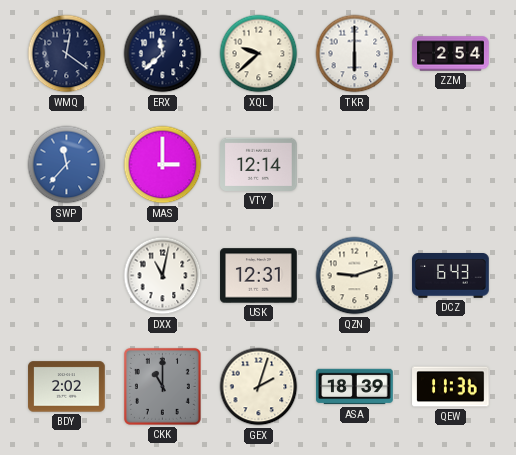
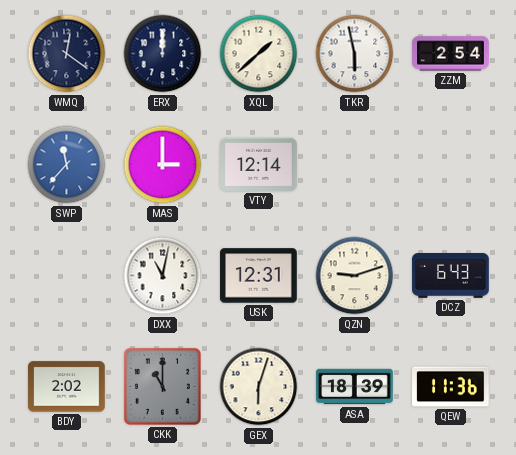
ERX: 11:38 -> 12:00 (163, 54)
XQL: 9:38 -> 1:38 (259, 54)
TKR: 6:00 -> 5:58 (355, 54)
GEX: 2:03 -> 6:03 (259, 387)
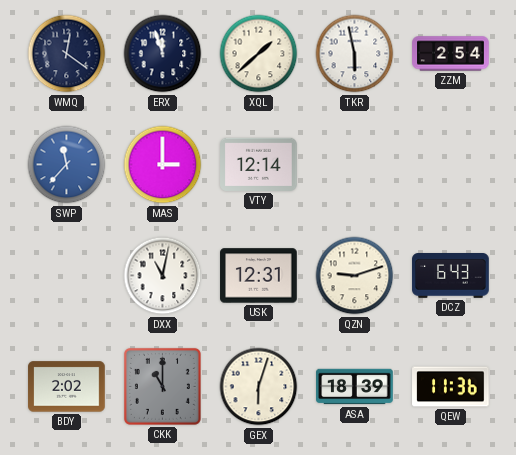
ERX: 12:00 -> 11:57 (163, 54)
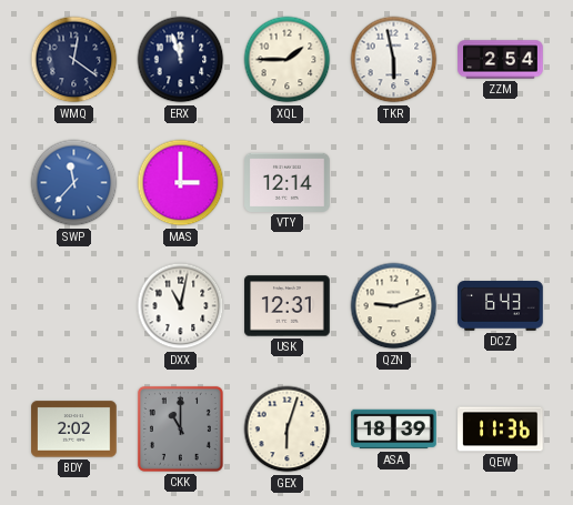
XQL: 1:38 -> 1:45 (288, 60)
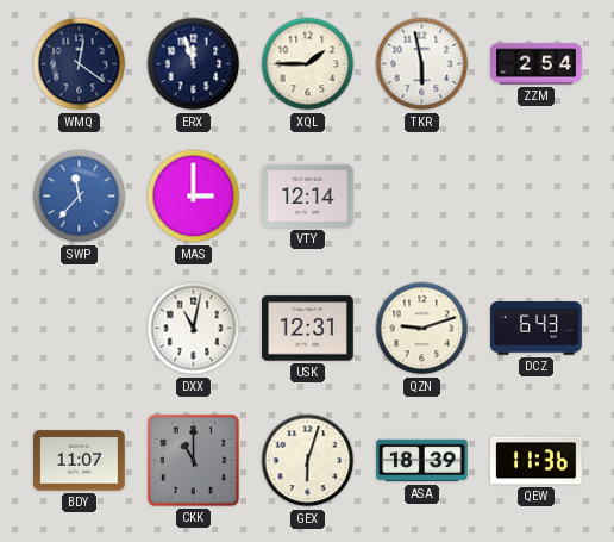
BDY: 2:02 -> 11:07 (80, 461)
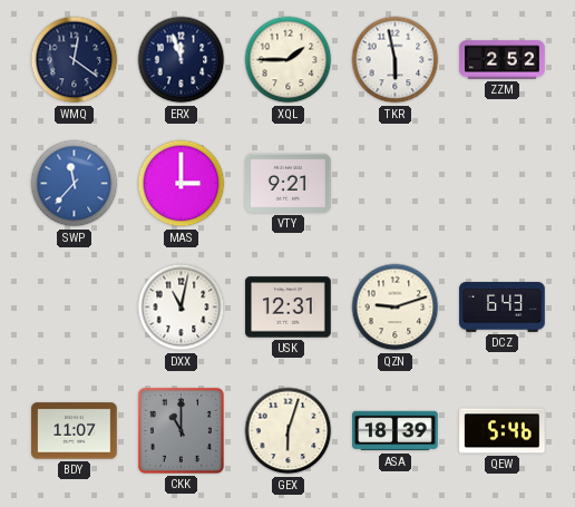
ZZM: 2:54 -> 2:52 (503, 60)
VTY: 12:14 -> 9:21 (289, 183)
QEW: 11:36 -> 5:46 (503, 431)
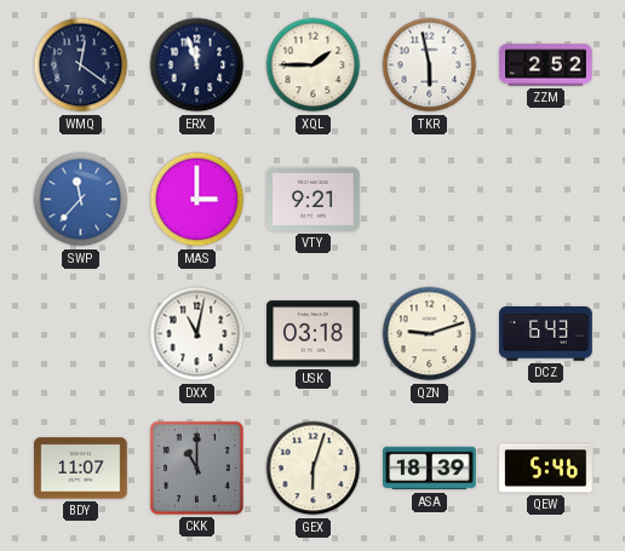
USK: 12:31 -> 03:18 (314, 334)
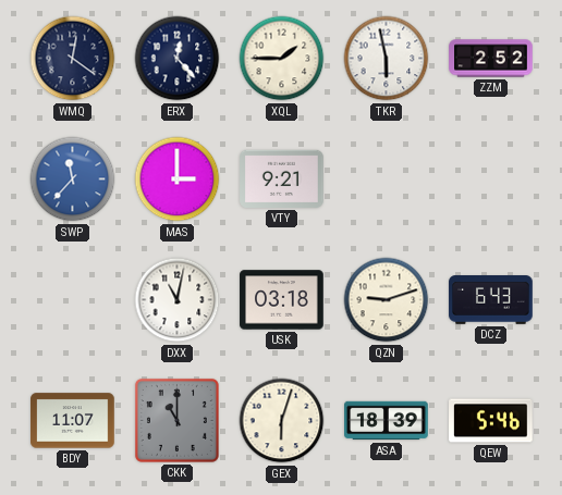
ERX: 11:57 -> 12:23 (178, 59)
